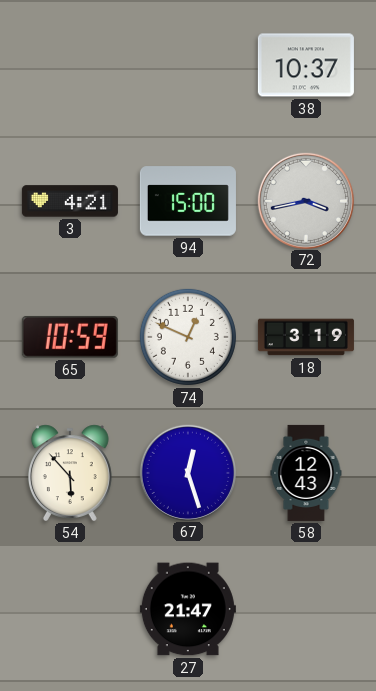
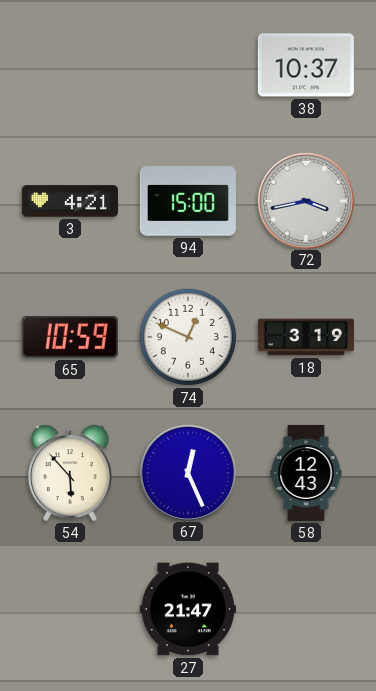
67: 12:27 -> 12:26 (187, 472)
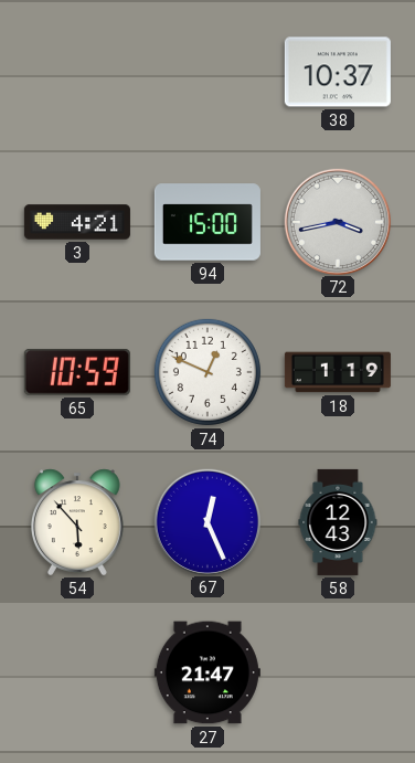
18: 3:19 -> 1:19 (338, 372)
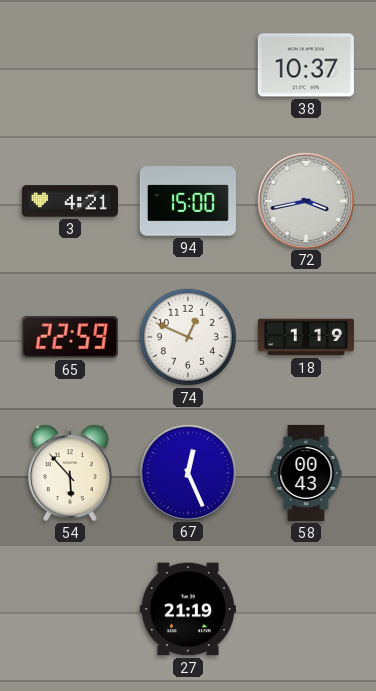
65: 10:59 -> 22:59 (70, 337)
58: 12:43 -> 00:43 (306, 473)
27: 21:47 -> 21:19 (188, 609)
